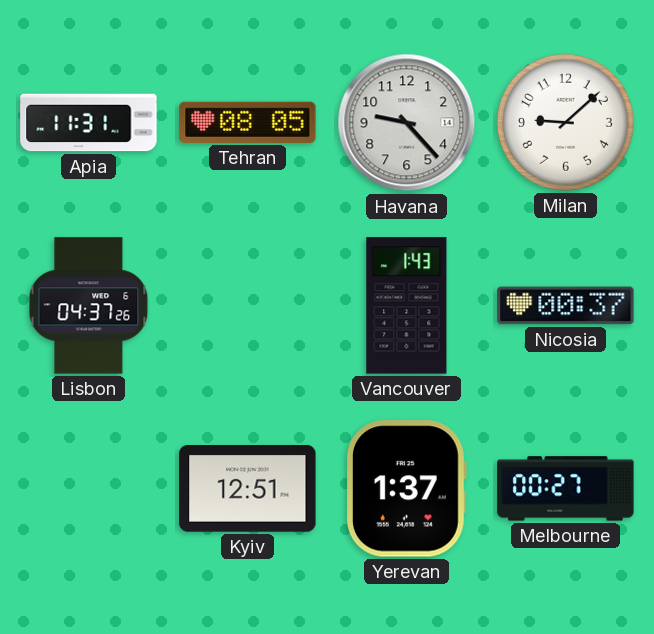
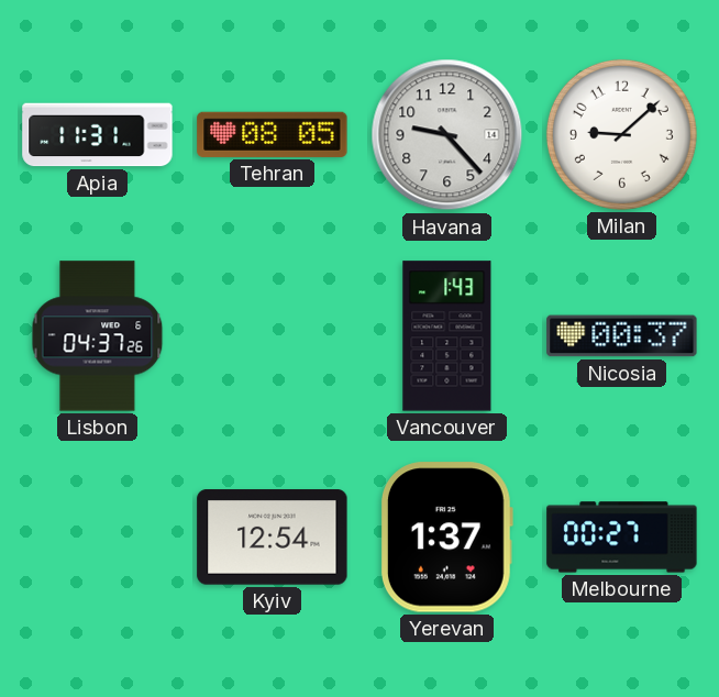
Kyiv: 12:51 -> 12:54 (273, 538)
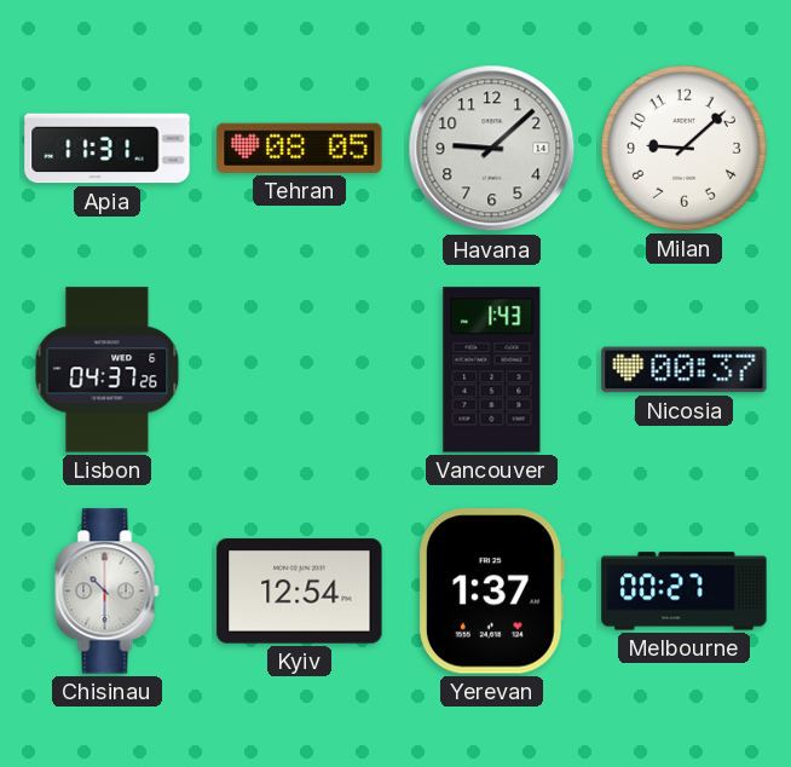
Havana: 9:23 -> 9:08 (492, 149)
Chisinau: none -> 10:30 (108, 592)
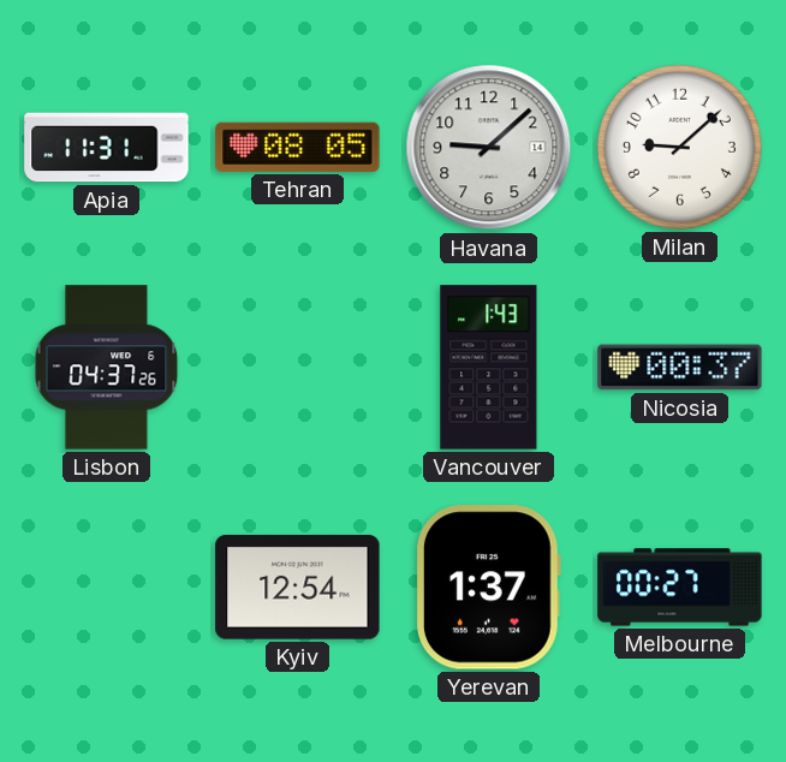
Chisinau: 10:30 -> none (108, 592)
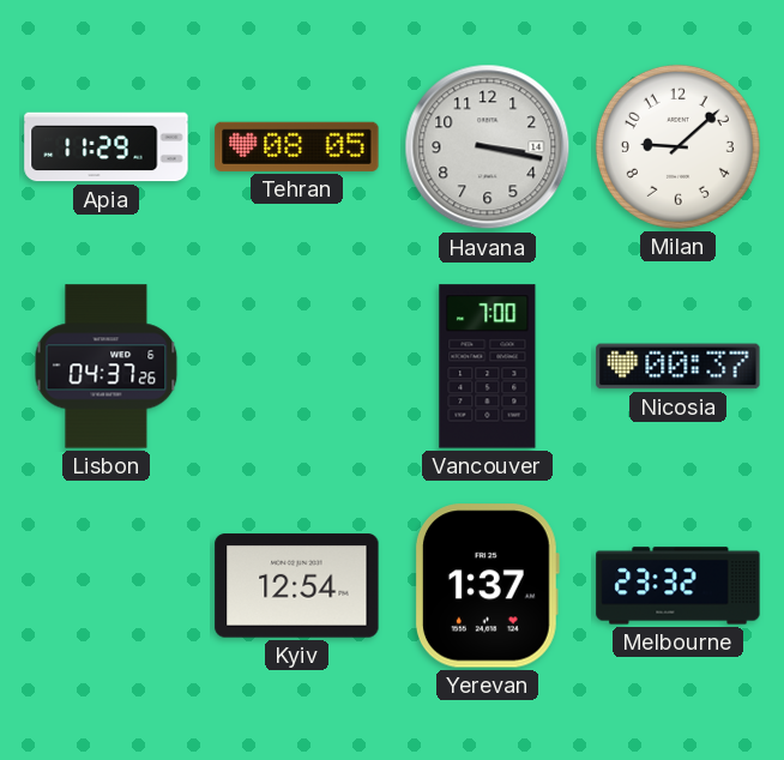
Apia: 11:31 -> 11:29 (107, 147)
Havana: 9:08 -> 3:17 (488, 147)
Vancouver: 1:43 -> 7:00 (488, 367)
Melbourne: 00:27 -> 23:32 (679, 586)
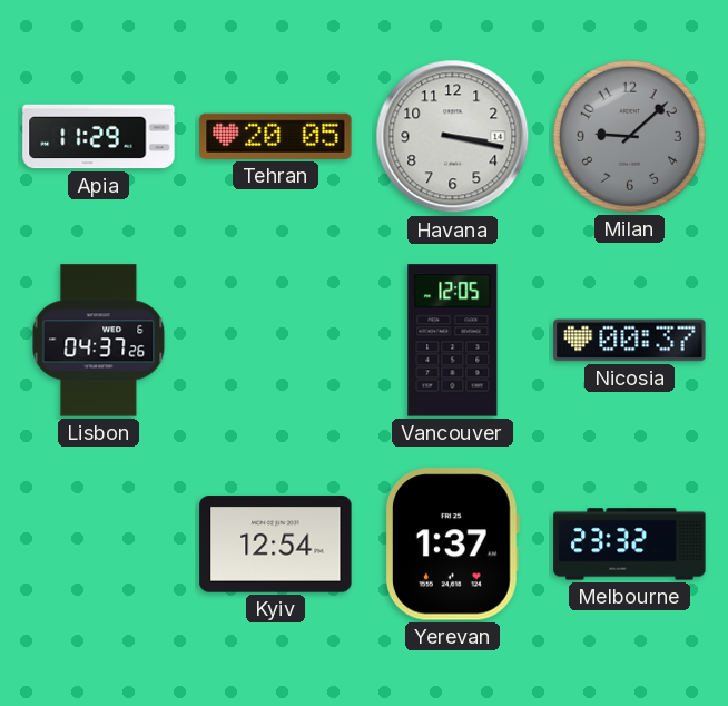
Tehran: 08:05 -> 20:05 (276, 136)
Milan dial: white -> grey (629, 136)
Vancouver: 7:00 -> 12:05 (453, 341)
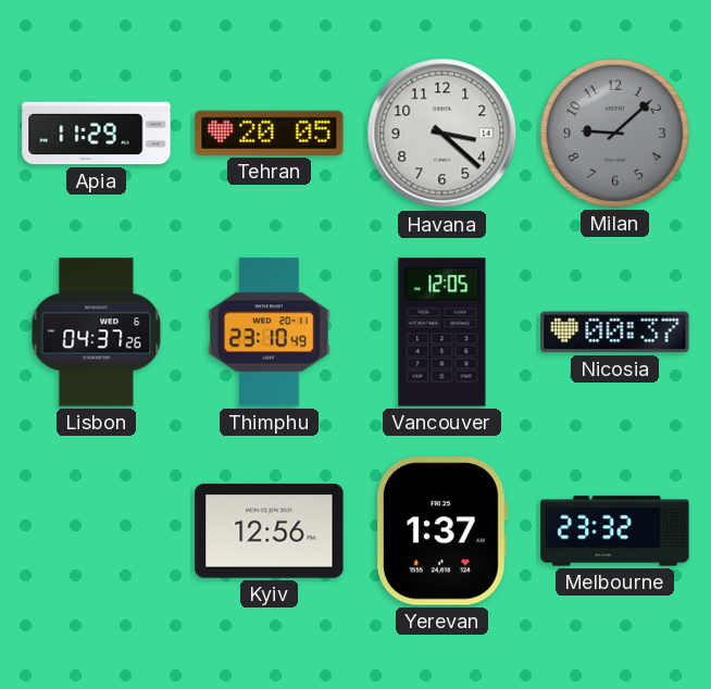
Havana: 3:17 -> 3:22 (442, 134)
Thimphu: none -> 23:10 (270, 333)
Kyiv: 12:54 -> 12:56 (270, 531)
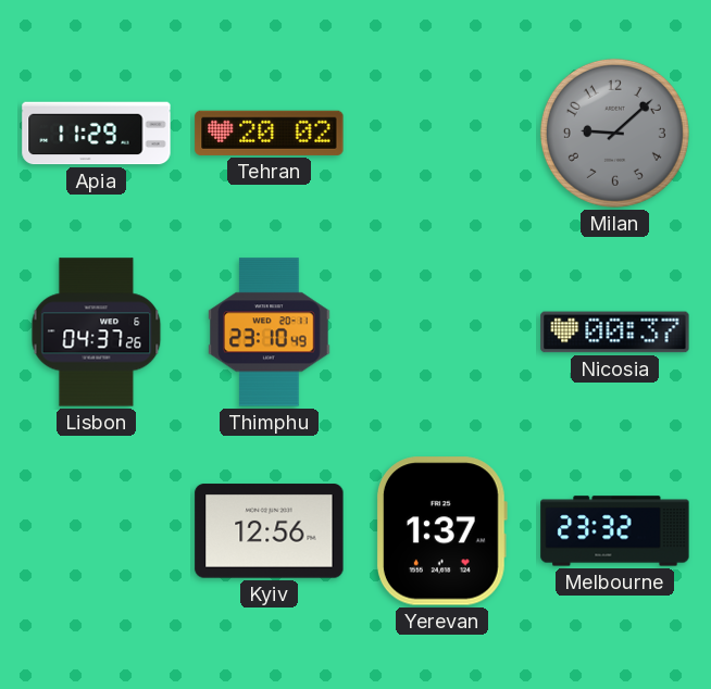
Tehran: 20:05 -> 20:02 (270, 133)
Havana: 3:22 -> none (442, 134)
Vancouver: 12:05 -> none (442, 333)
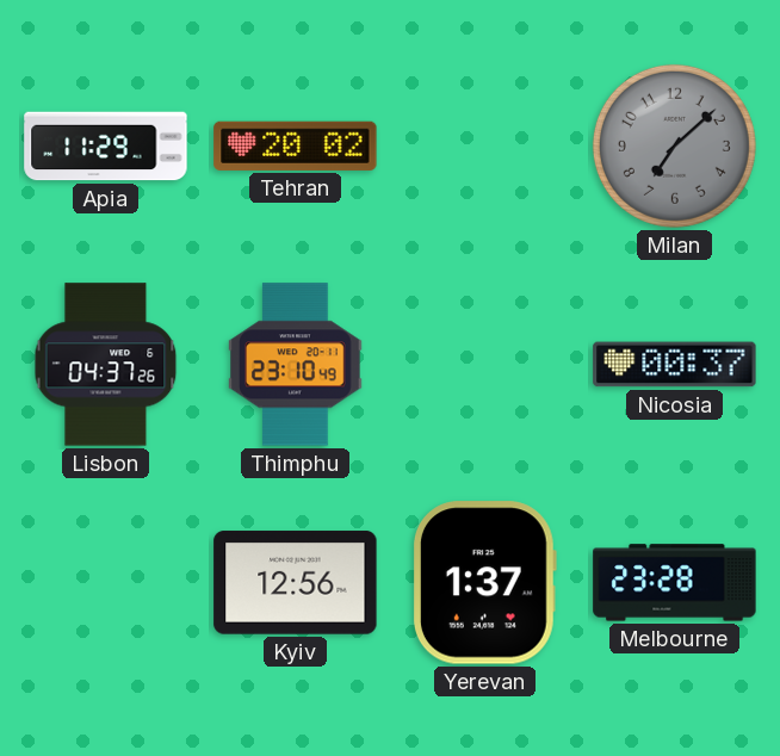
Milan: 9:08 -> 7:08 (674, 145)
Melbourne: 23:32 -> 23:28 (675, 583)
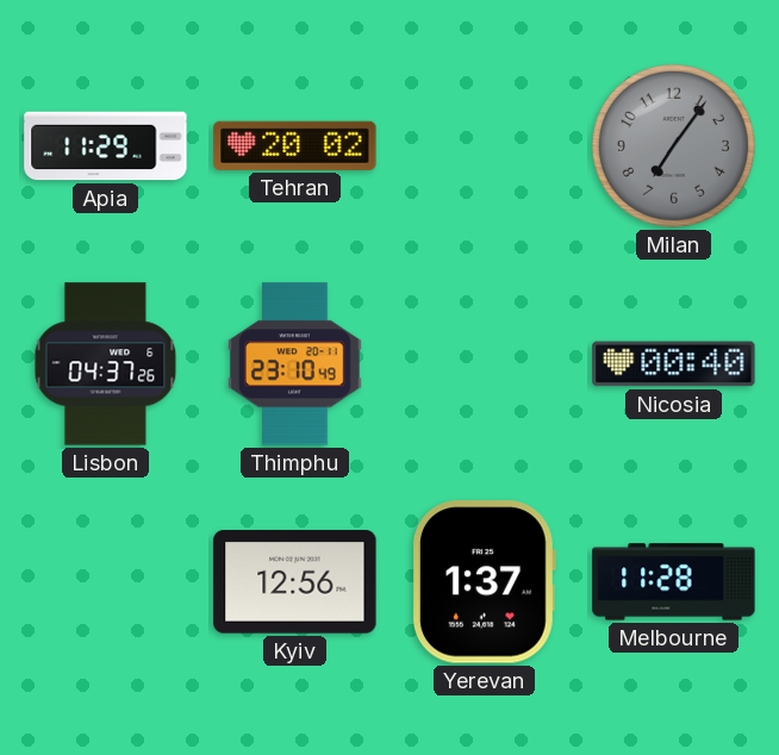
Milan: 7:08 -> 7:06 (673, 145)
Nicosia: 00:37 -> 00:40 (674, 364)
Melbourne: 23:28 -> 11:28 (674, 582)
